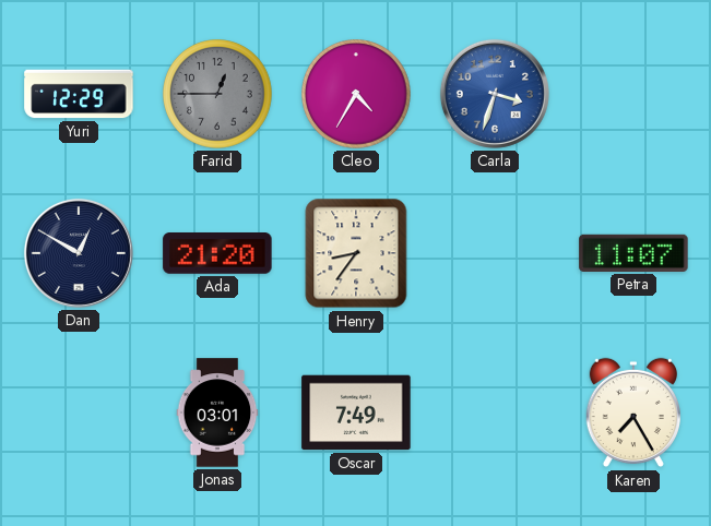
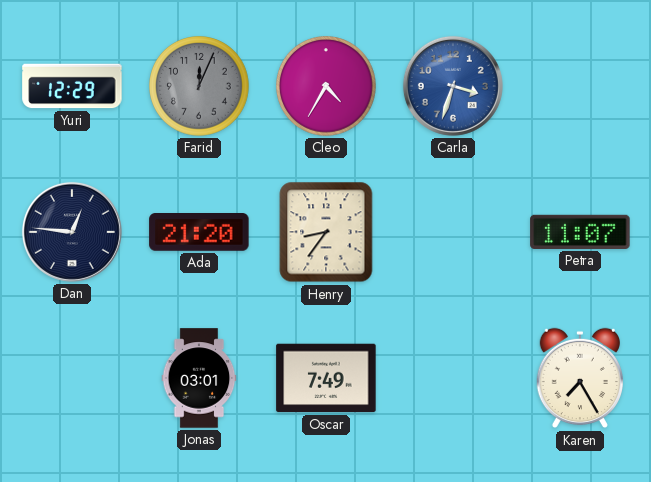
Farid: 12:45 -> 12:04 (199, 86)
Dan: 12:50 -> 12:46 (72, 232)
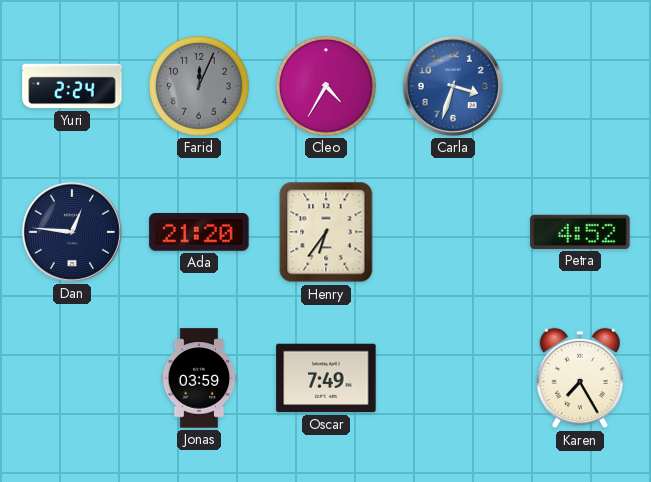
Yuri: 12:29 -> 2:24 (72, 86)
Henry: 8:36 -> 6:36 (326, 232)
Petra: 11:07 -> 4:52 (580, 232)
Jonas: 03:01 -> 03:59 (199, 378)
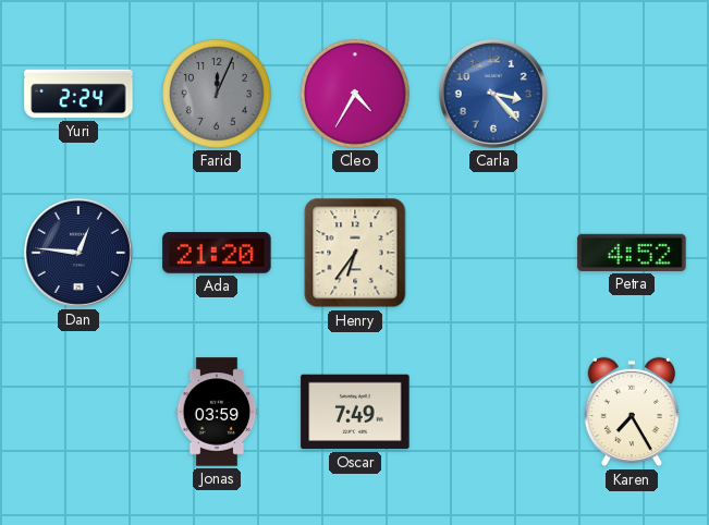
Carla: 3:33 -> 3:23 (493, 94)
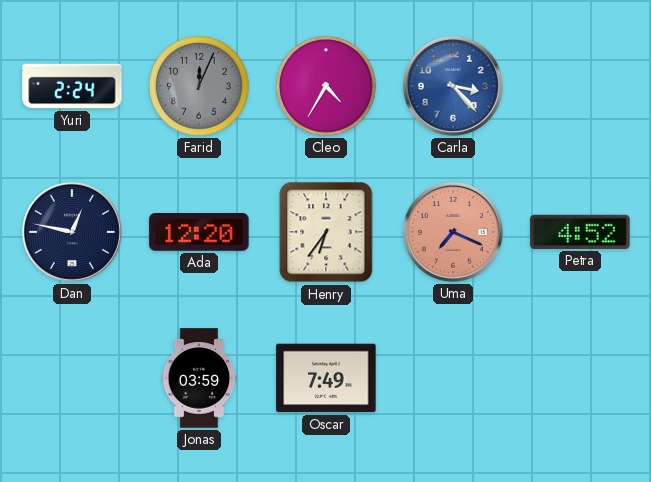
Dan: 12:46 -> 12:47 (72, 232)
Ada: 21:20 -> 12:20 (199, 233)
Uma: none -> 7:19 (453, 232)
Karen: 7:25 -> none (631, 412)
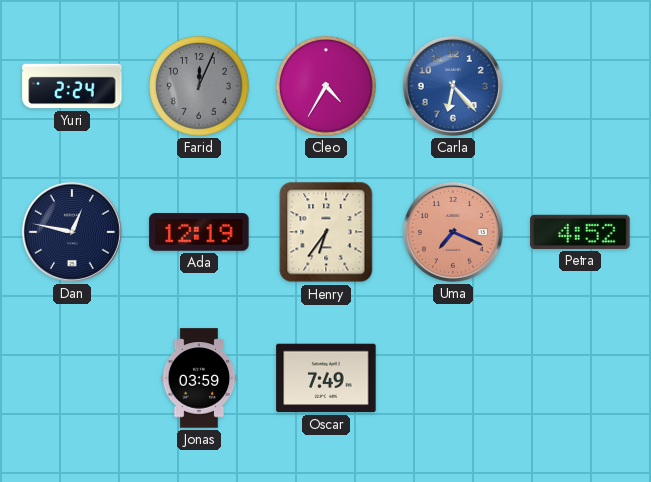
Carla: 3:23 -> 6:23 (453, 86)
Ada: 12:20 -> 12:19 (199, 233)
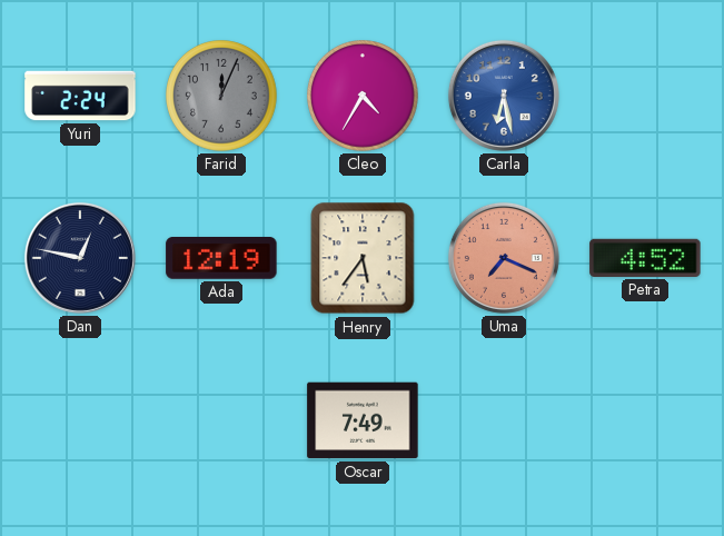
Carla: 6:23 -> 6:28 (504, 96)
Henry: 6:36 -> 5:36 (363, 258)
Jonas: 03:59 -> none (199, 378)
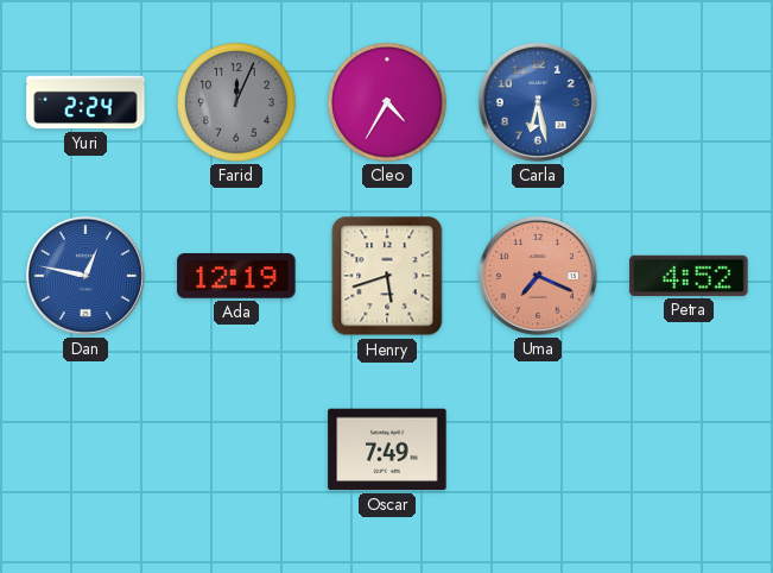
Dan dial: navy -> blue (85, 276)
Henry: 5:36 -> 5:42 (387, 276)
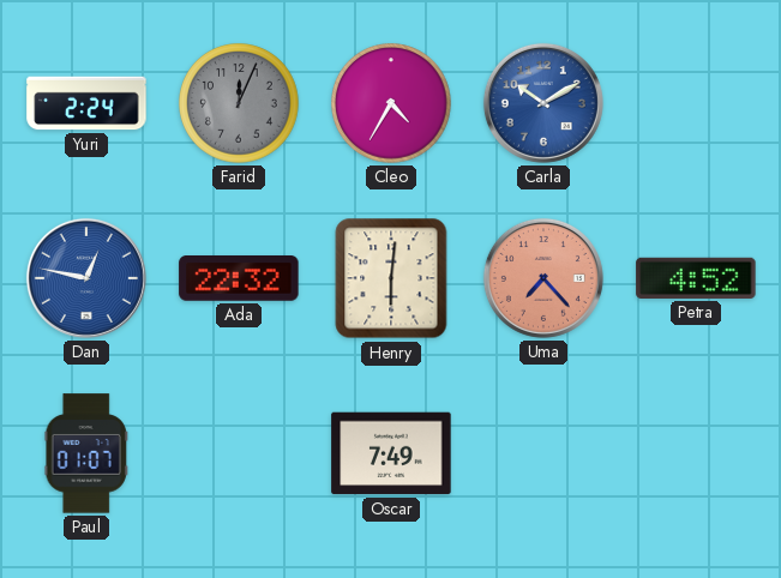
Carla: 6:28 -> 10:10 (543, 103)
Ada: 12:19 -> 22:32 (239, 279)
Henry: 5:42 -> 6:01 (391, 278)
Uma: 7:19 -> 7:23 (543, 278)
Paul: none -> 01:07 (85, 453)
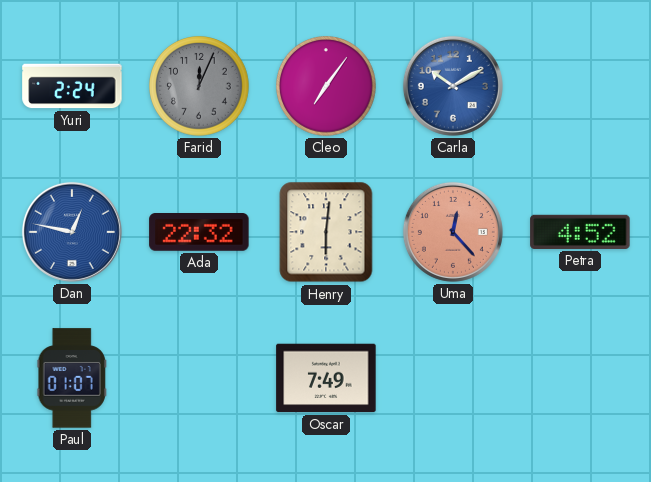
Cleo: 4:35 -> 7:06 (326, 86)
Uma: 7:23 -> 12:23 (453, 232)
